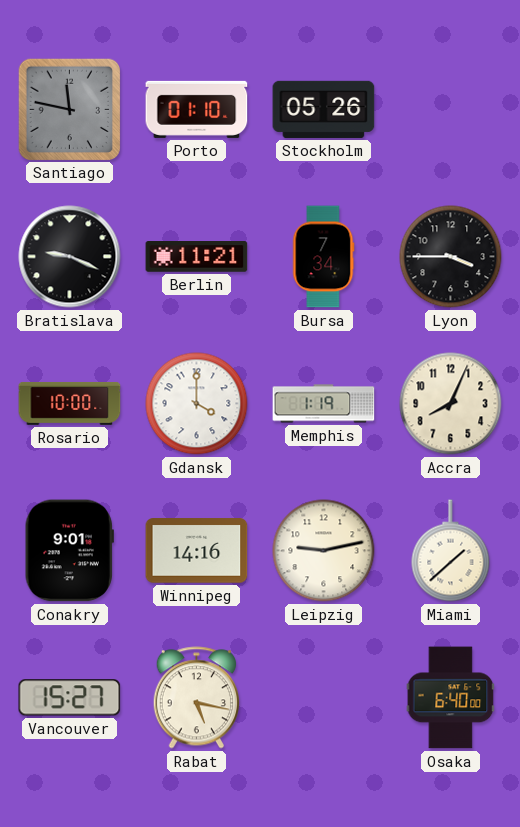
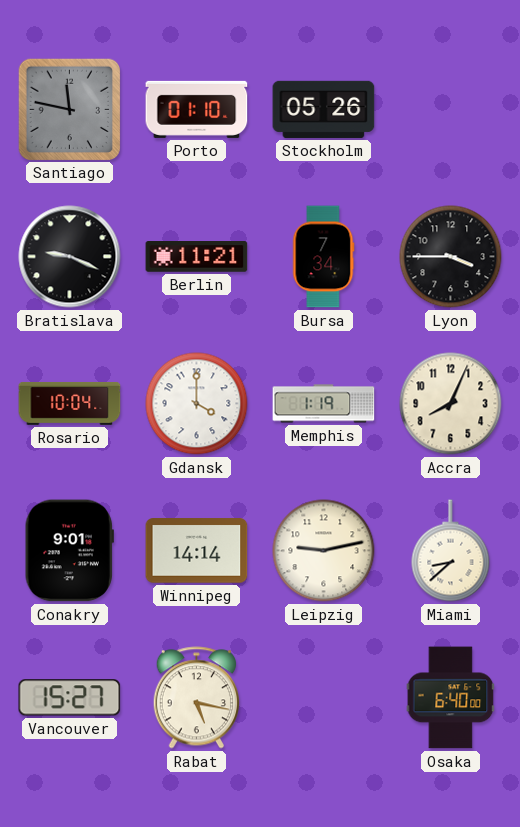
Rosario: 10:00 -> 10:04 (70, 403)
Winnipeg: 14:16 -> 14:14 (197, 551)
Miami: 1:38 -> 8:38 (451, 551)
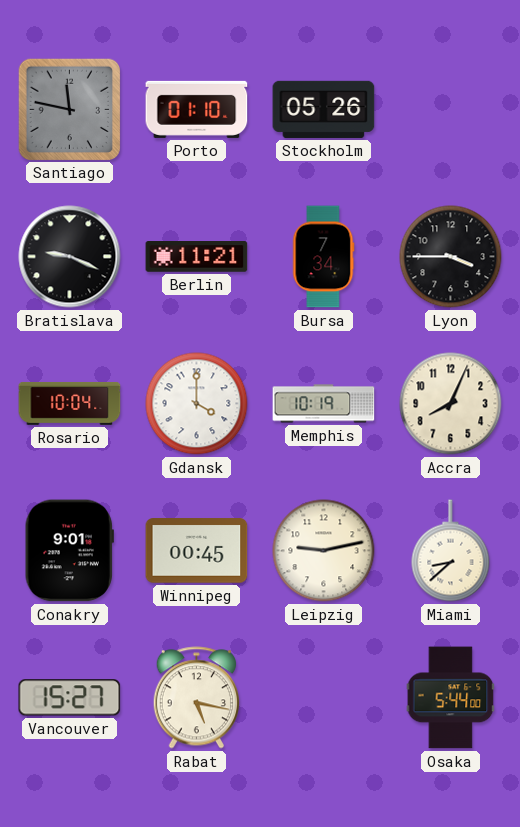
Memphis: 1:19 -> 10:19 (324, 404)
Winnipeg: 14:14 -> 00:45 (197, 551)
Osaka: 6:40 -> 5:44 (451, 698)
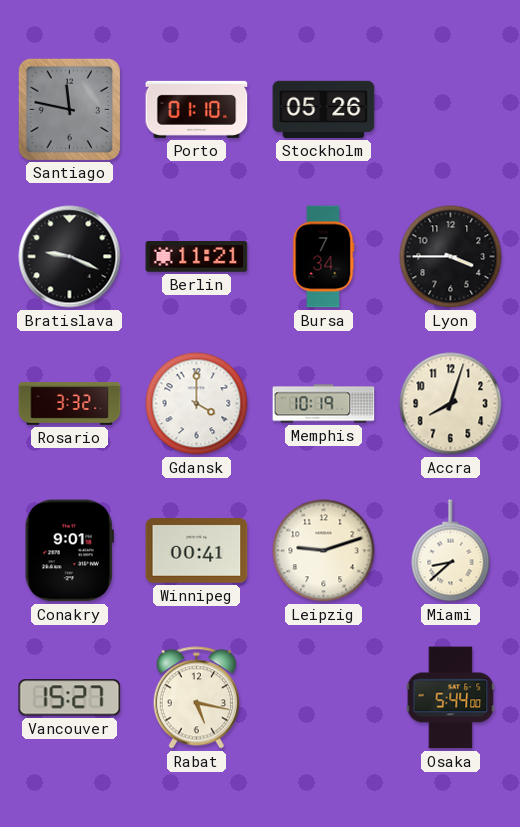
Rosario: 10:04 -> 3:32 (70, 403)
Accra: 8:04 -> 8:03 (451, 404)
Winnipeg: 00:45 -> 00:41 (197, 551)
Leipzig: 9:13 -> 9:12 (324, 551)
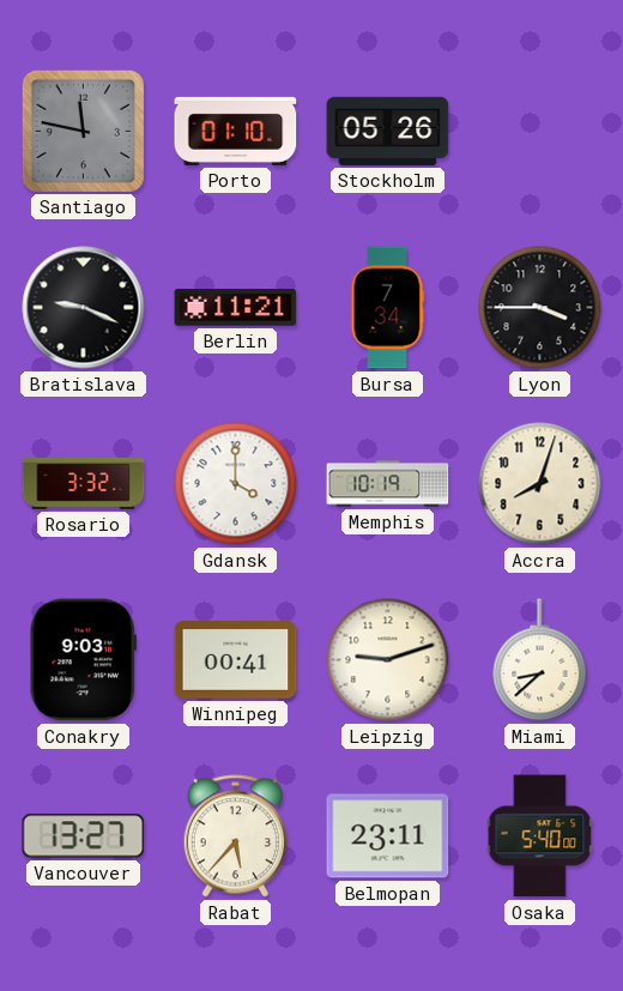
Conakry: 9:01 -> 9:03 (83, 660)
Vancouver: 15:27 -> 13:27 (84, 836)
Rabat: 5:17 -> 5:37 (235, 836)
Belmopan: none -> 23:11 (388, 836)
Osaka: 5:44 -> 5:40 (540, 836)
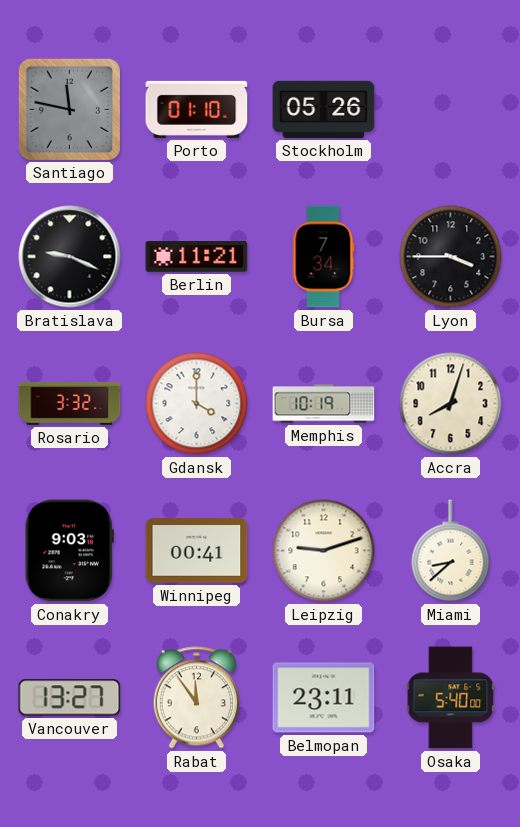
Rabat: 5:37 -> 11:54 (196, 698)
